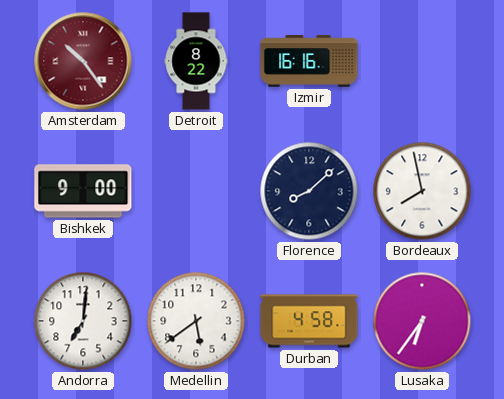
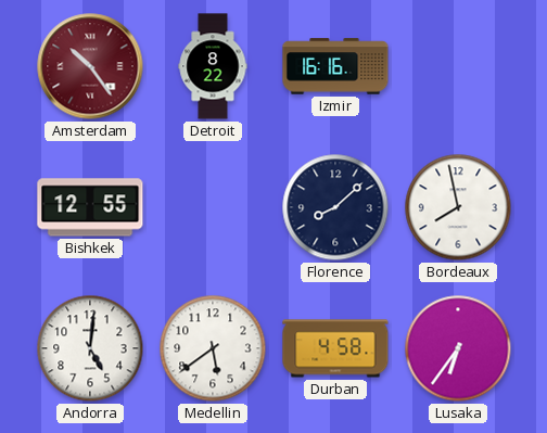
Bishkek: 9:00 -> 12:55 (90, 207)
Andorra: 7:01 -> 5:01 (90, 348)
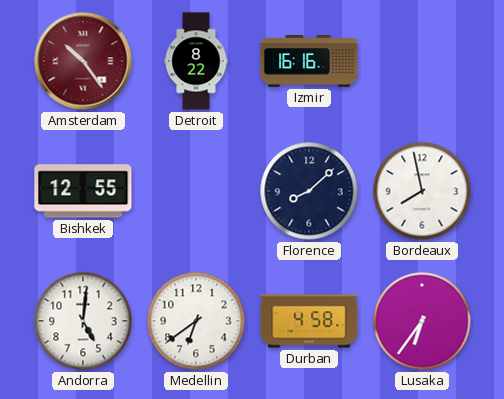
Medellin: 5:39 -> 6:39 (196, 321)
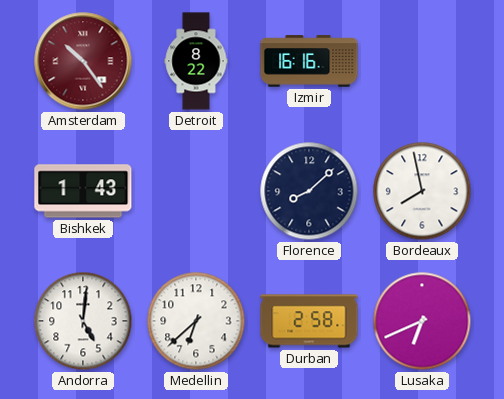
Bishkek: 12:55 -> 1:43 (83, 191)
Medellin: 6:39 -> 6:38 (196, 321)
Durban: 4:58 -> 2:58 (309, 321)
Lusaka: 6:36 -> 6:41 (422, 321)
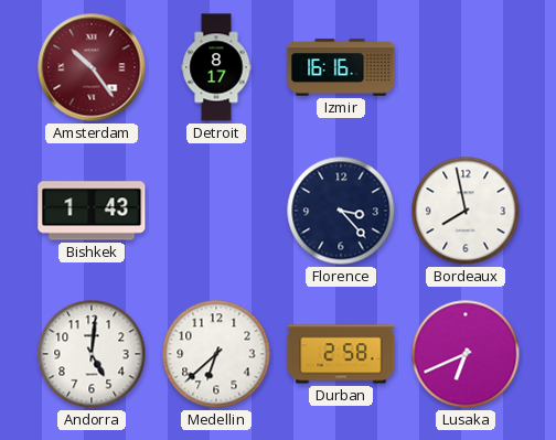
Detroit: 8:22 -> 8:17 (216, 67)
Florence: 8:08 -> 3:23 (341, 211)
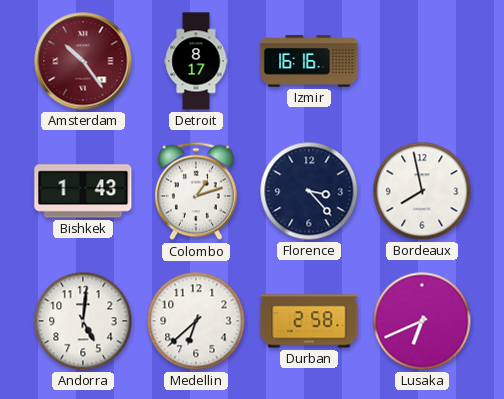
Colombo: none -> 1:12 (197, 191)
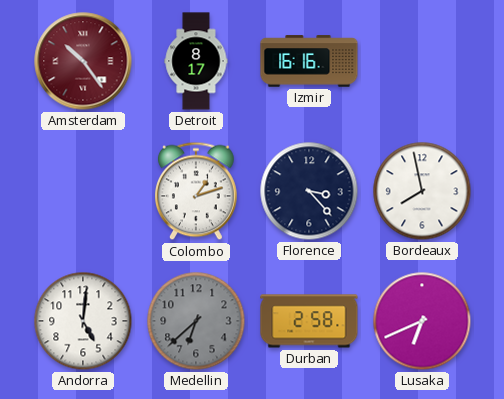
Bishkek: 1:43 -> none (83, 191)
Medellin dial: white -> grey (196, 321)
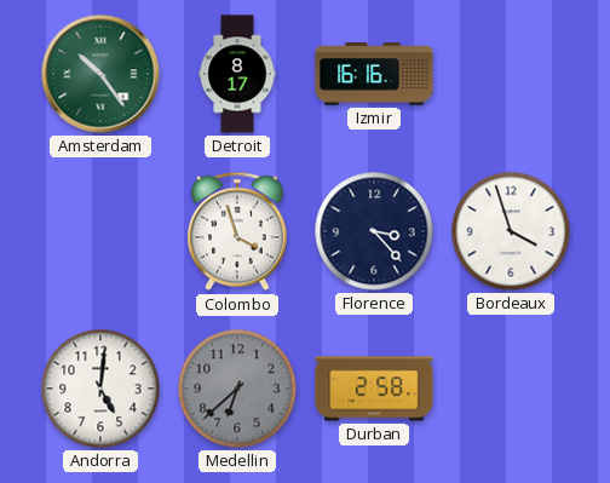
Amsterdam dial: burgundy -> green (100, 74)
Colombo: 1:12 -> 3:57 (238, 231)
Bordeaux: 7:58 -> 3:57 (511, 231)
Lusaka: 6:41 -> none (422, 321)
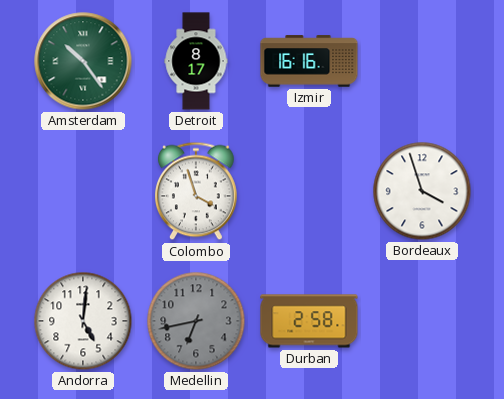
Florence: 3:23 -> none (374, 231)
Medellin: 6:38 -> 6:43 (196, 321)
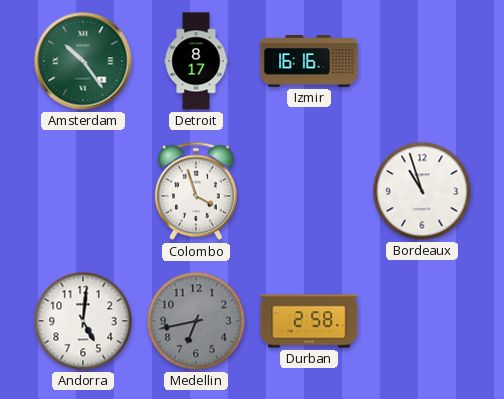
Bordeaux: 3:57 -> 10:57 (422, 191)
